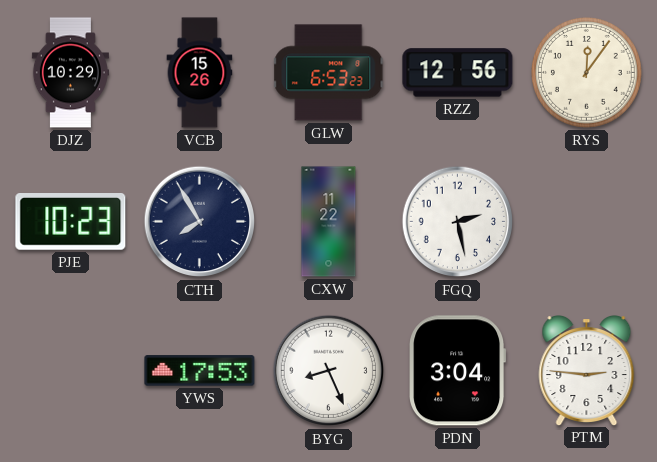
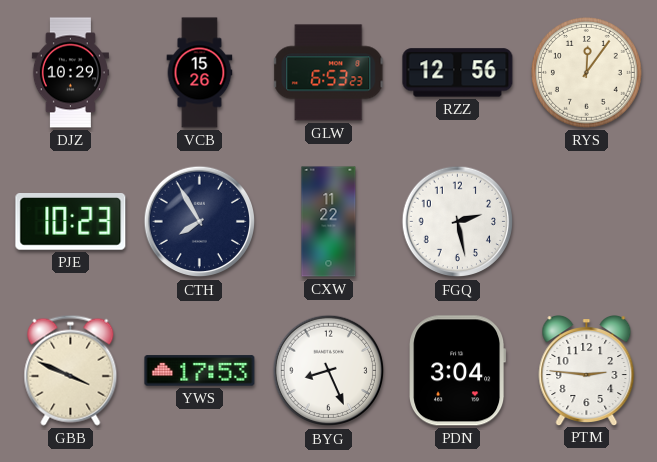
GBB: none -> 3:49 (71, 370)
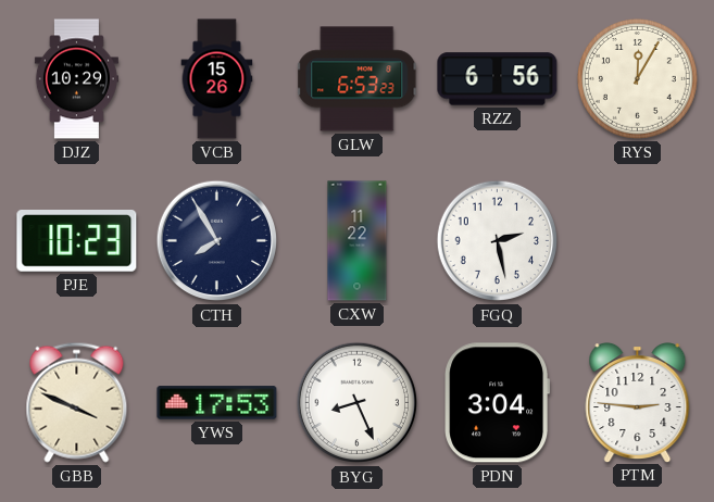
RZZ: 12:56 -> 6:56 (498, 79)
RYS: 12:06 -> 12:05 (637, 78)
